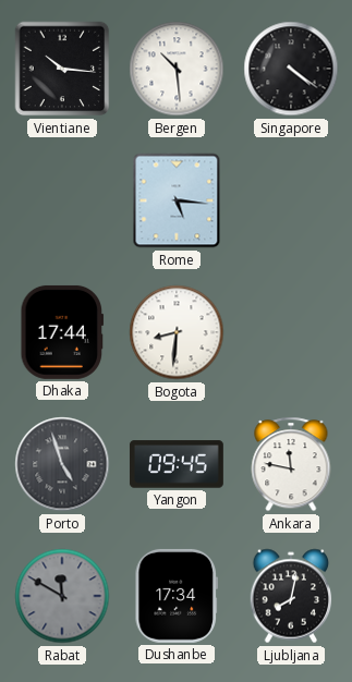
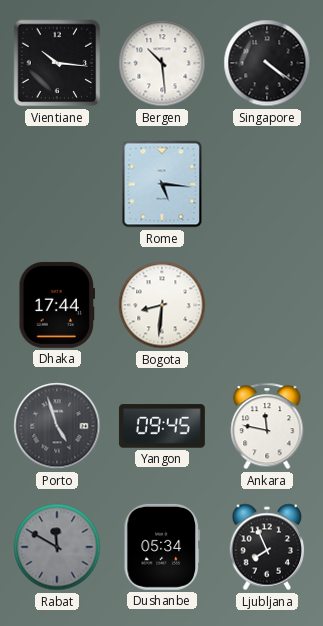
Dushanbe: 17:34 -> 05:34 (162, 547)
Ljubljana: 8:02 -> 7:56 (267, 547)
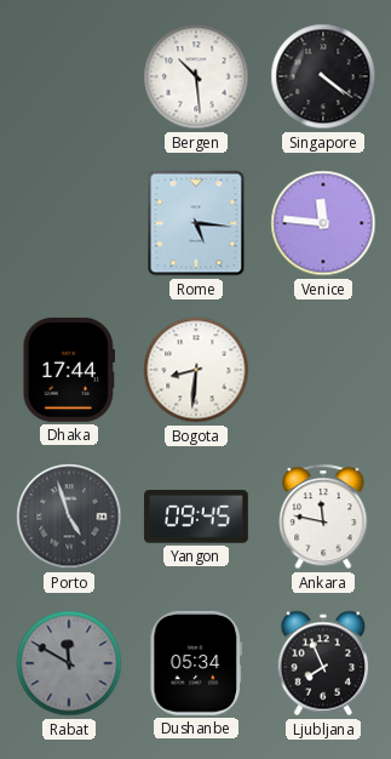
Vientiane: 10:16 -> none (57, 63)
Venice: none -> 11:46 (323, 223)
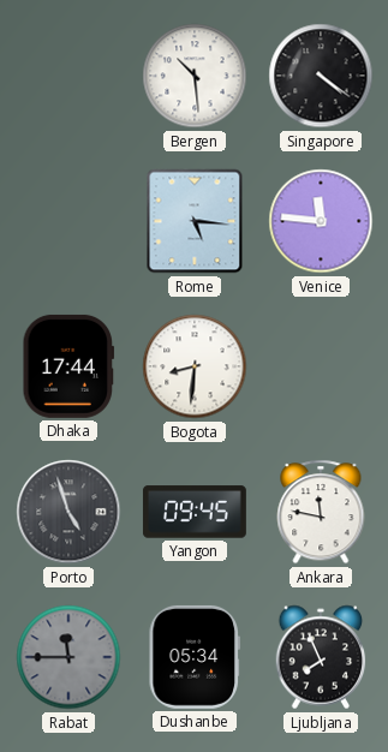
Rabat: 11:50 -> 11:45 (68, 657)
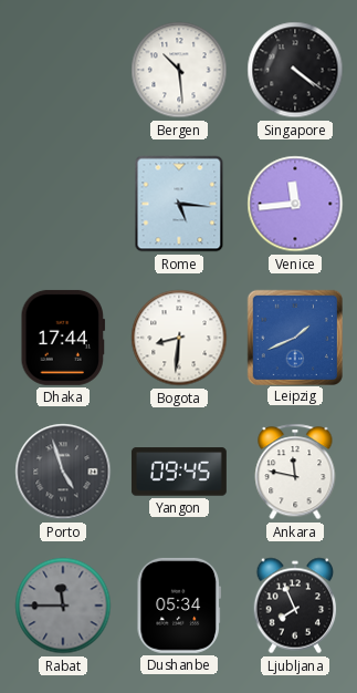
Venice: 11:46 -> 11:44 (295, 204)
Leipzig: none -> 1:41 (294, 337)
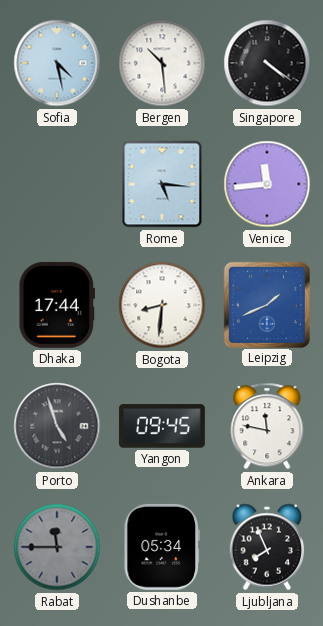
Sofia: none -> 4:28 (57, 63)
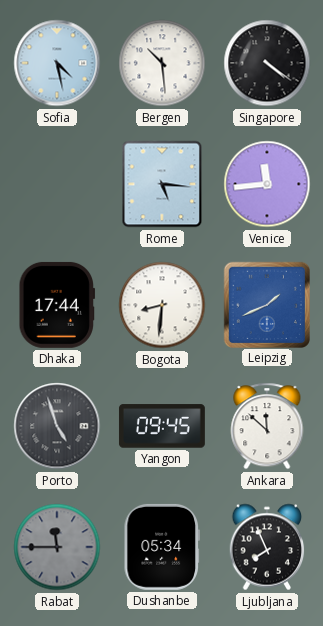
Ankara: 11:47 -> 11:52 (267, 426)
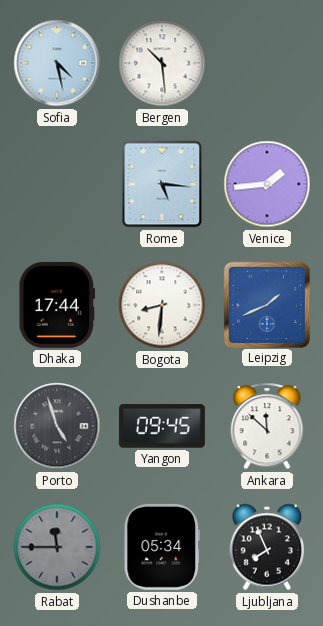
Singapore: 4:21 -> none (267, 63)
Venice: 11:44 -> 1:44 (267, 184)
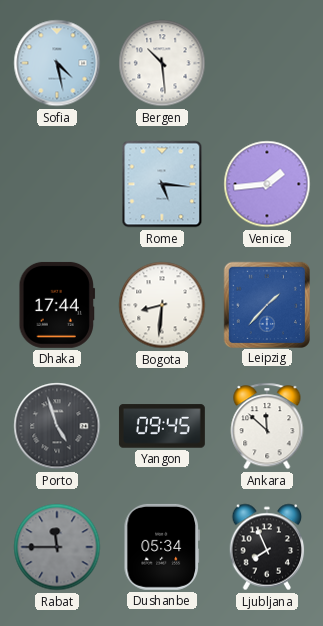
Leipzig: 1:41 -> 1:37 (266, 304)
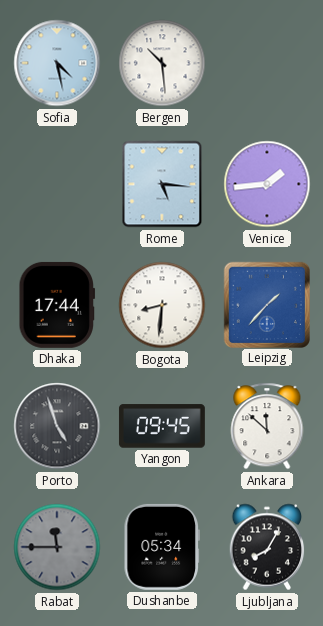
Ljubljana: 7:56 -> 8:05 (267, 547)
